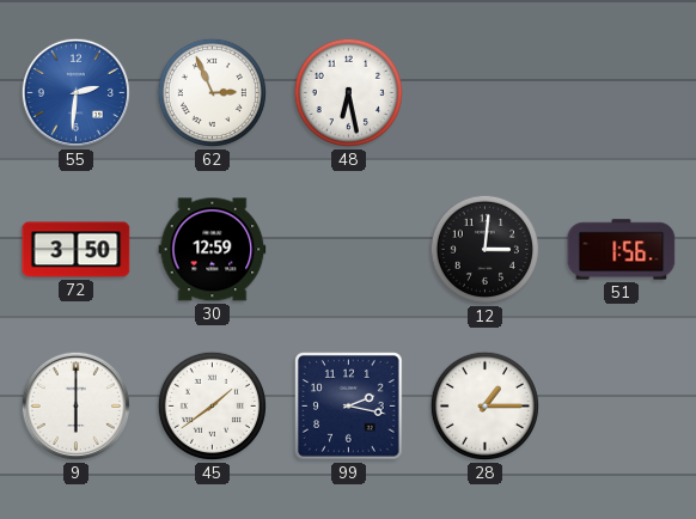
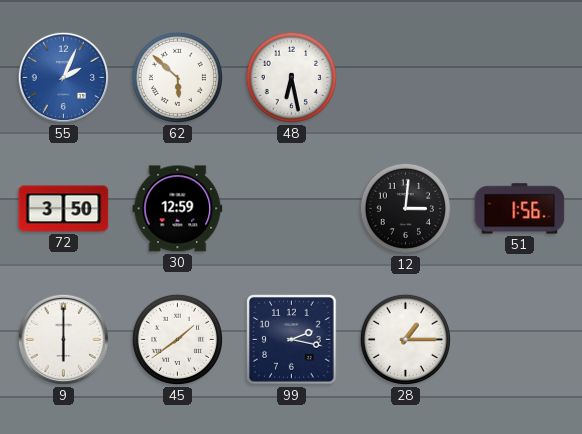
55: 2:31 -> 2:04 (63, 77)
62: 2:56 -> 5:52 (177, 77)
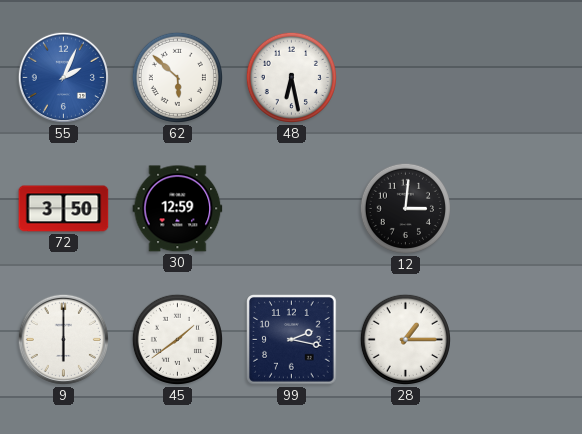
51: 1:56 -> none (520, 209)
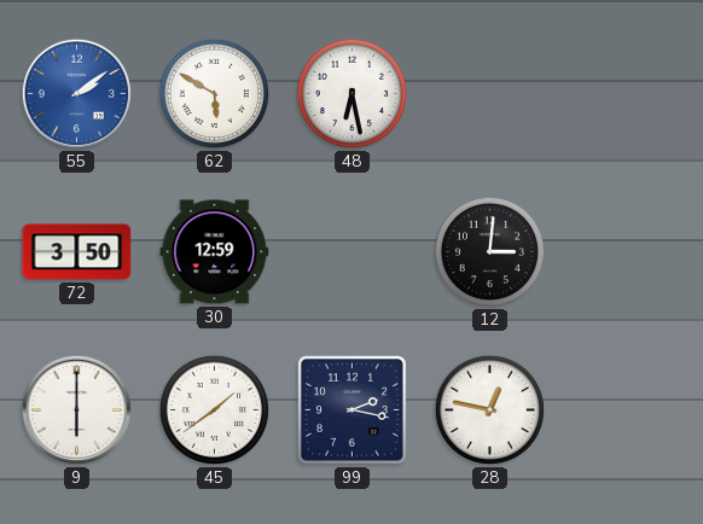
55: 2:04 -> 2:09 (76, 93)
62: 5:52 -> 5:50 (214, 93)
28: 1:15 -> 12:47 (489, 409)
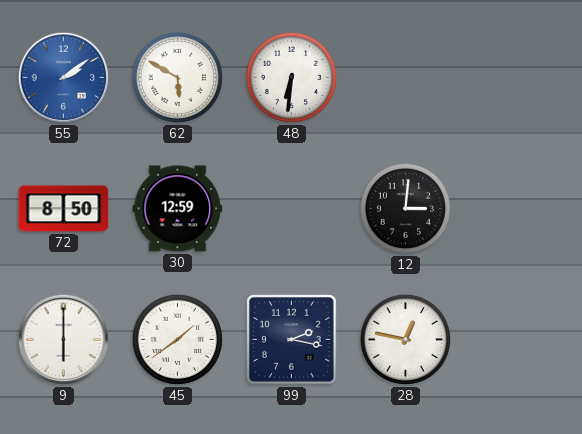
48: 6:28 -> 6:31 (291, 77)
72: 3:50 -> 8:50 (64, 209)
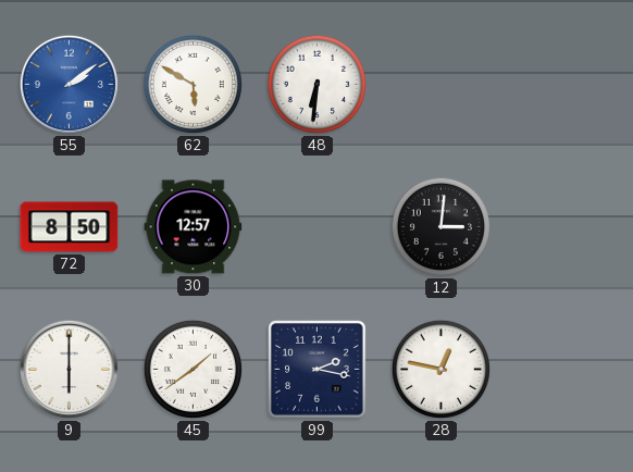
30: 12:59 -> 12:57 (194, 227)
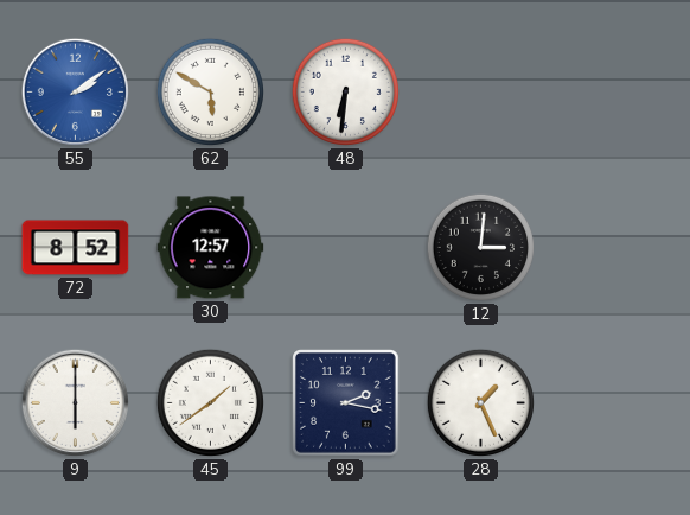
72: 8:50 -> 8:52 (76, 248)
28: 12:47 -> 1:26 (480, 402)
